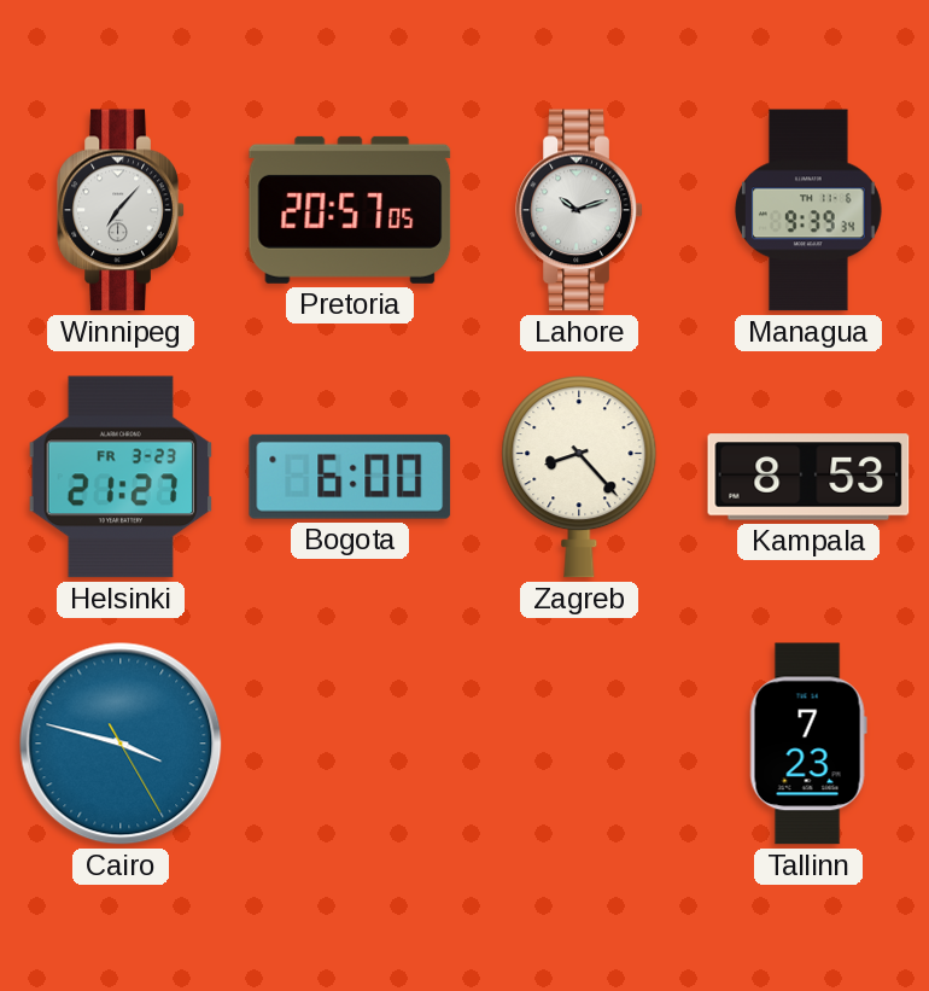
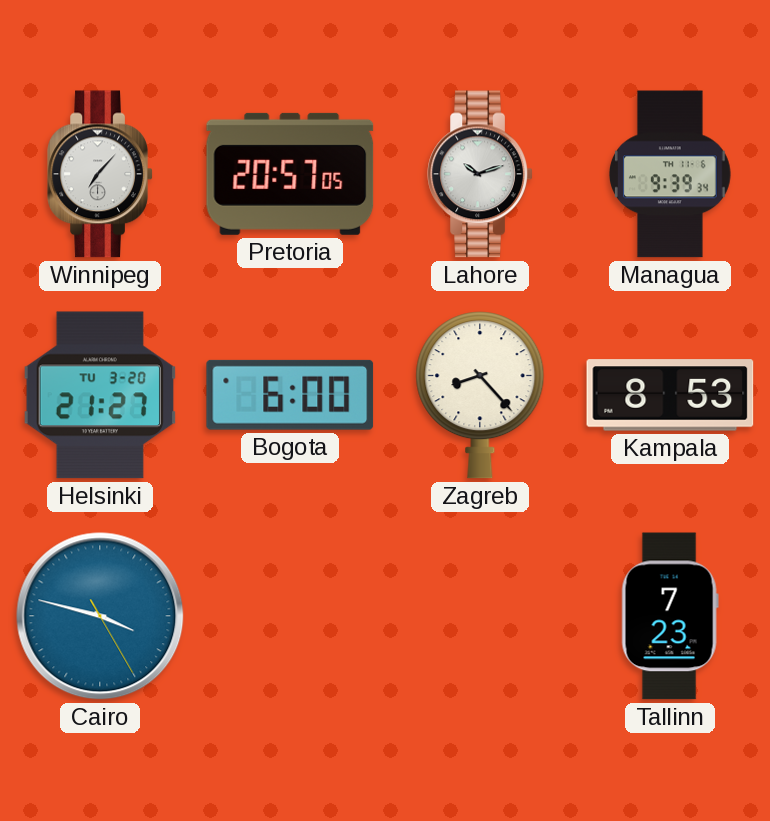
Helsinki date: FR 3-23 -> TU 3-20 (99, 395)
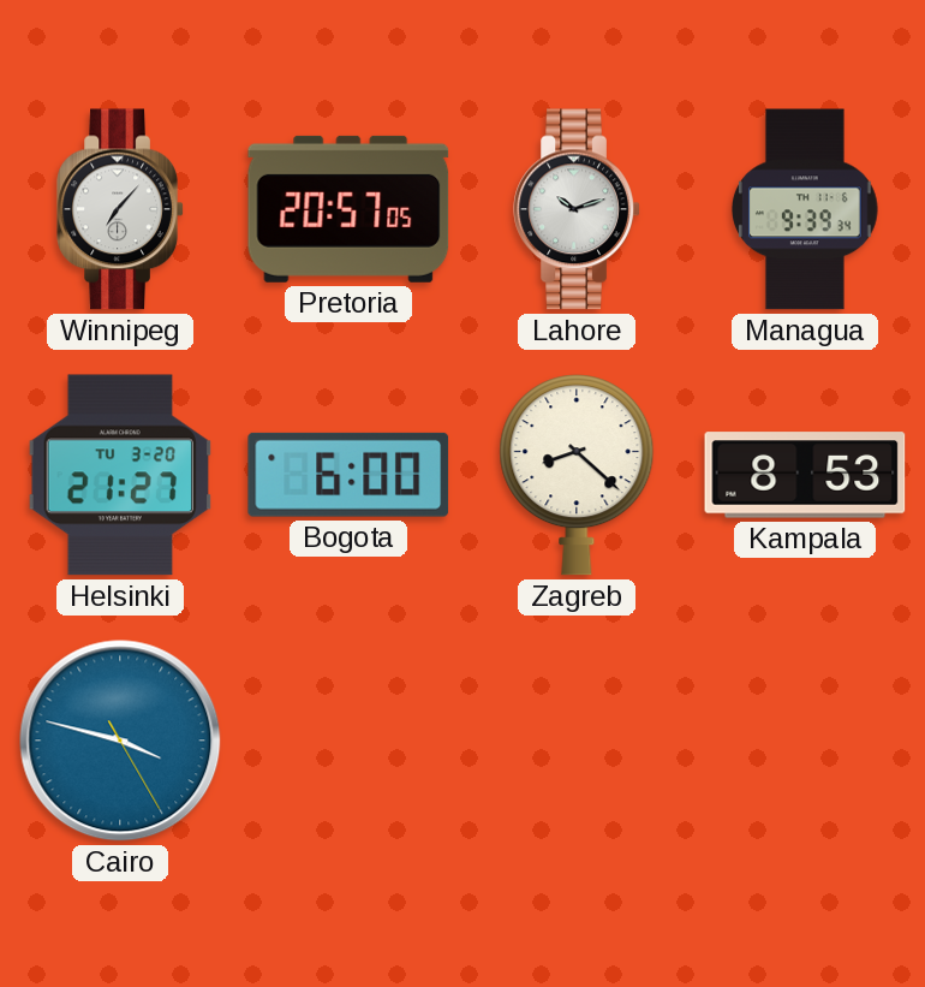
Zagreb: 8:23 -> 8:22 (577, 475)
Tallinn: 7:23 -> none (670, 616)
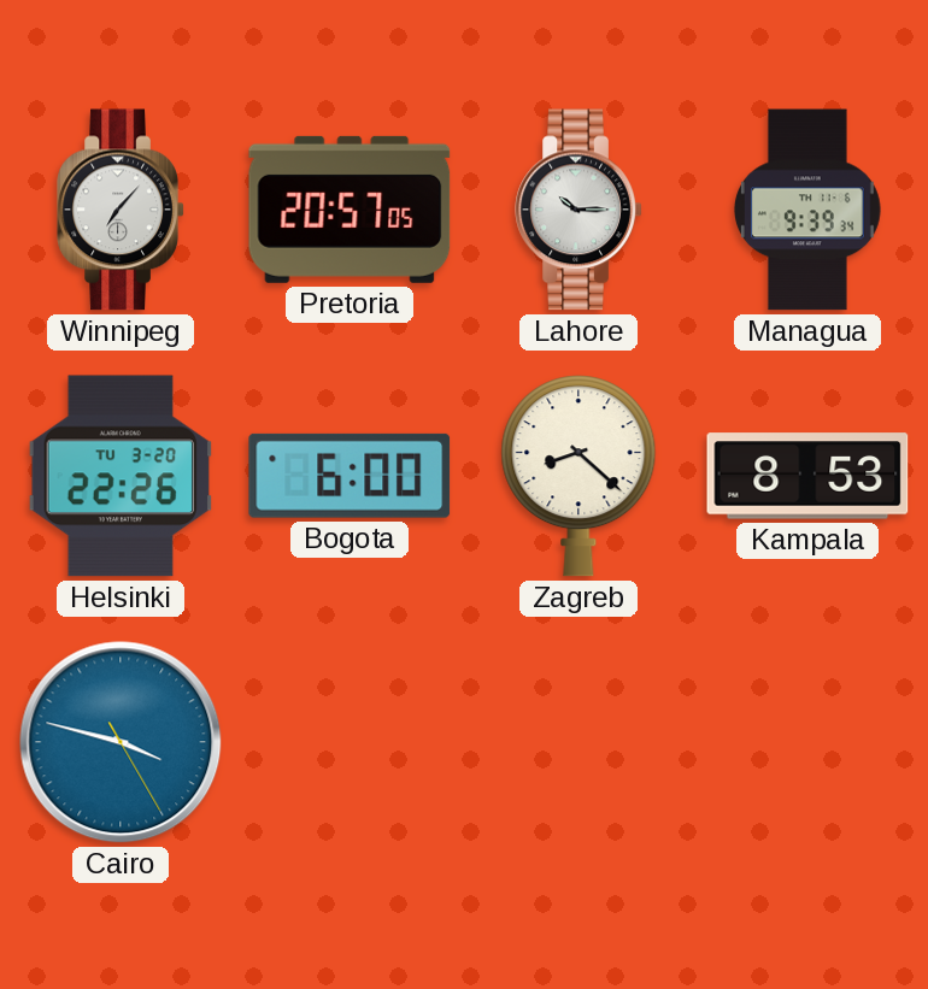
Lahore: 10:12 -> 10:15 (578, 210)
Helsinki: 21:27 -> 22:26 (119, 476)
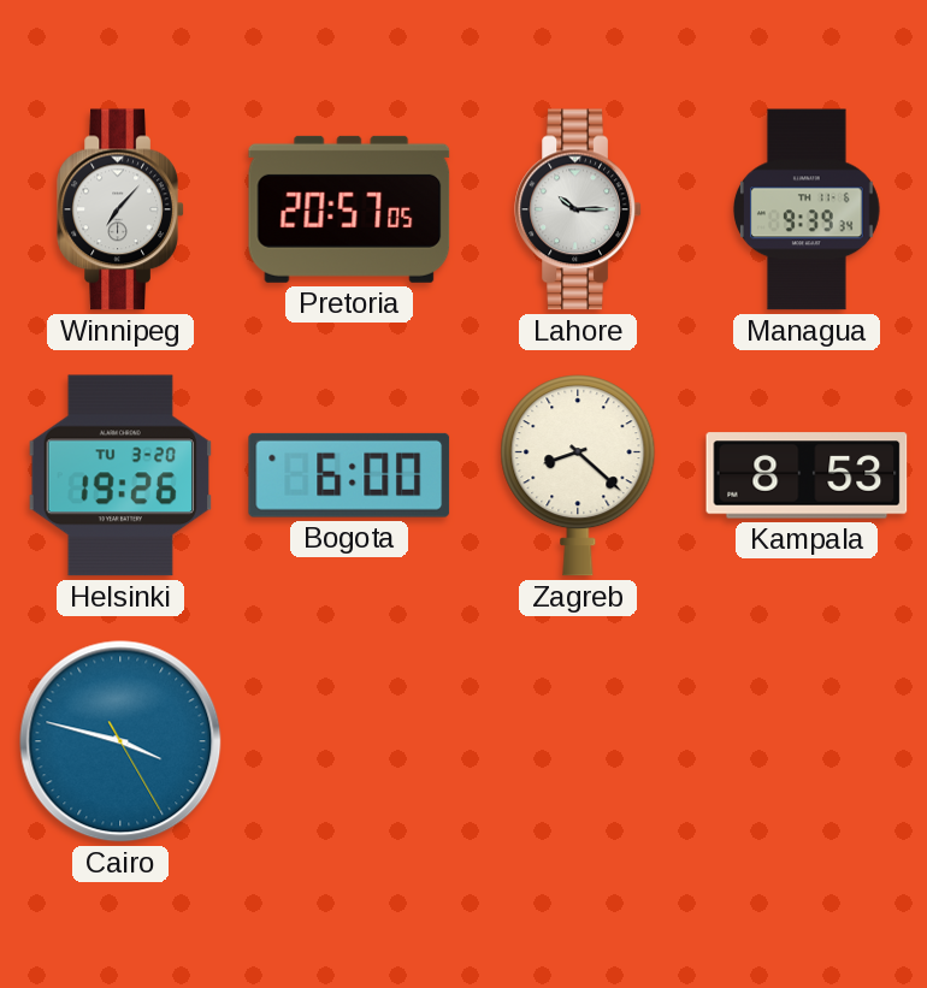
Helsinki: 22:26 -> 19:26 (119, 475)
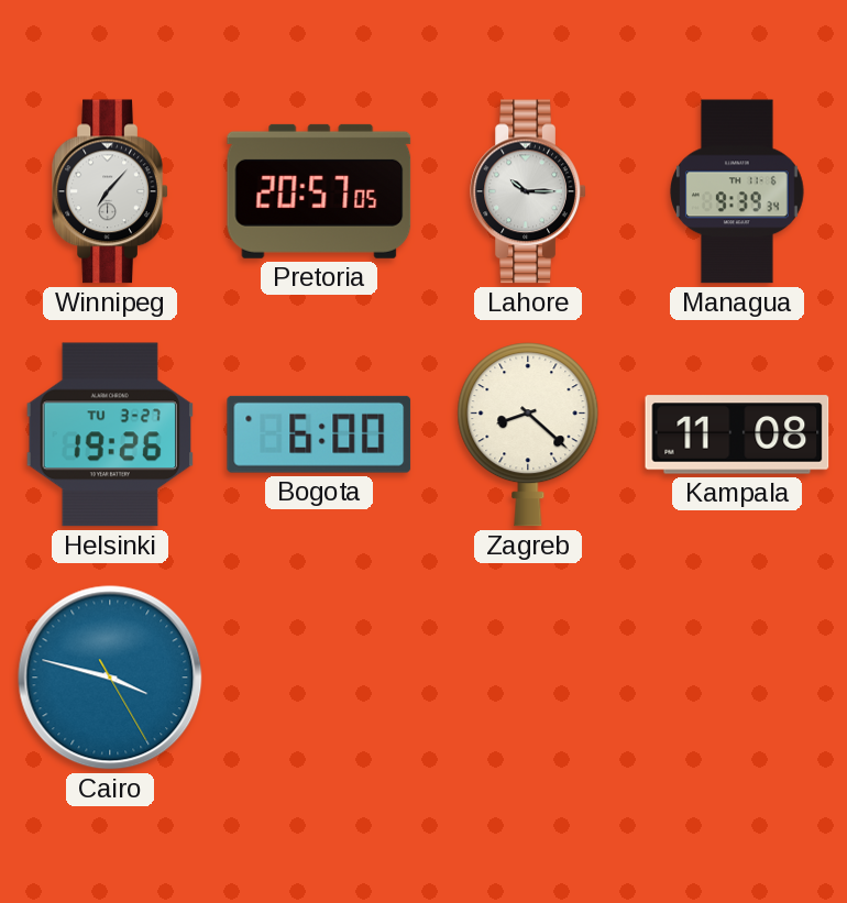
Helsinki date: TU 3-20 -> TU 3-27 (109, 434)
Kampala: 8:53 -> 11:08 (737, 434)
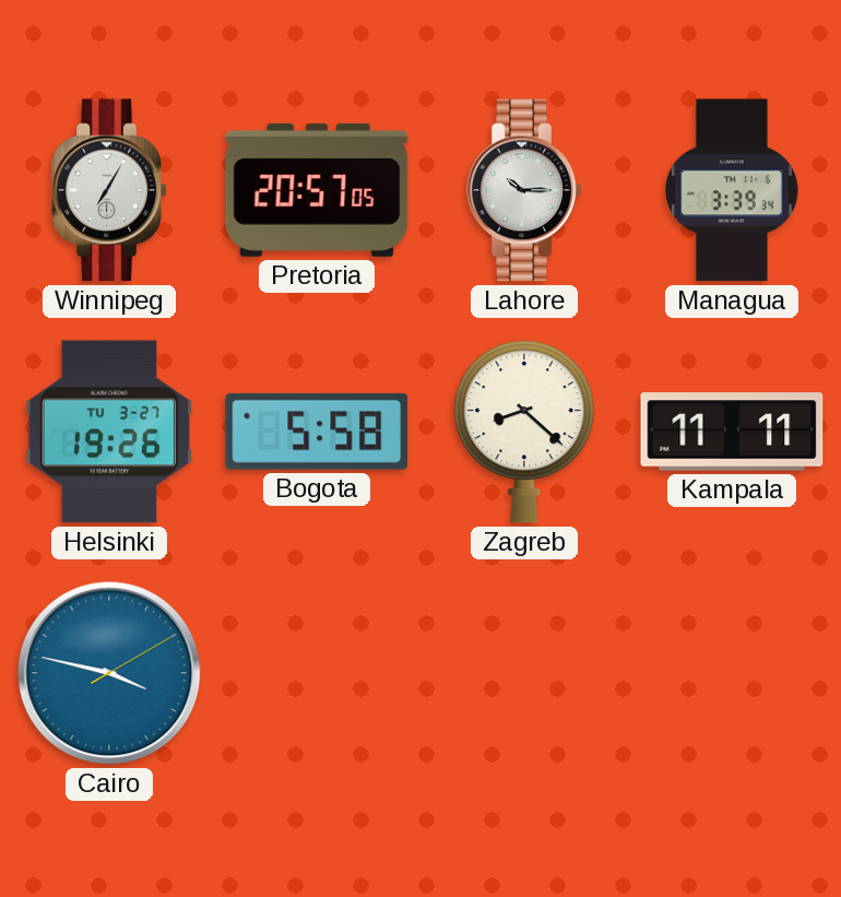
Winnipeg: 7:07 -> 7:05 (109, 190)
Managua: 9:39 -> 3:39 (732, 190)
Bogota: 6:00 -> 5:58 (317, 432)
Kampala: 11:08 -> 11:11 (732, 432)
Cairo: 3:47:25 -> 3:47:10 (109, 673)
